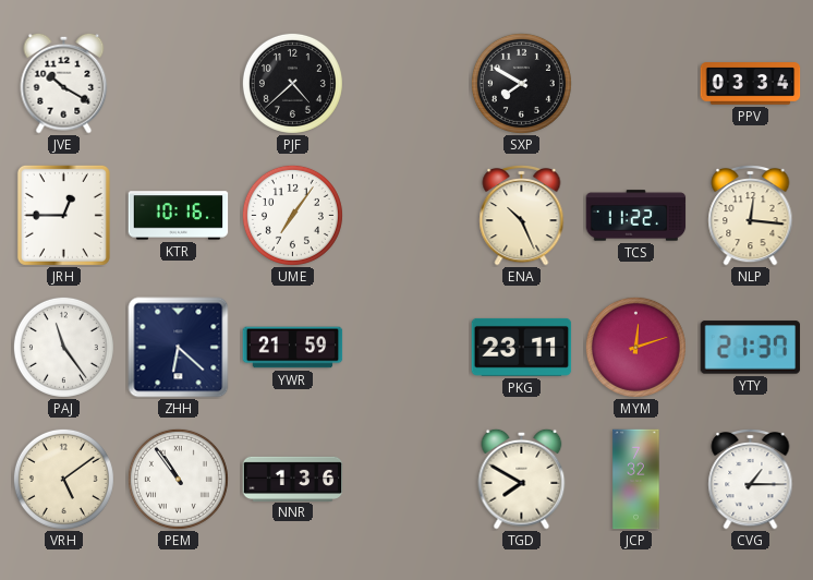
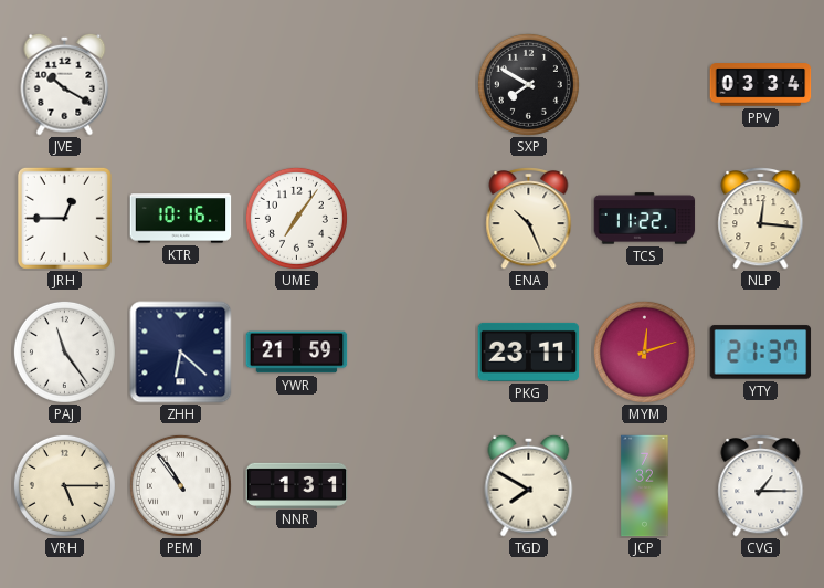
PJF: 4:38 -> none (292, 83)
VRH: 5:09 -> 5:15 (64, 485)
NNR: 1:36 -> 1:31 (297, 485)
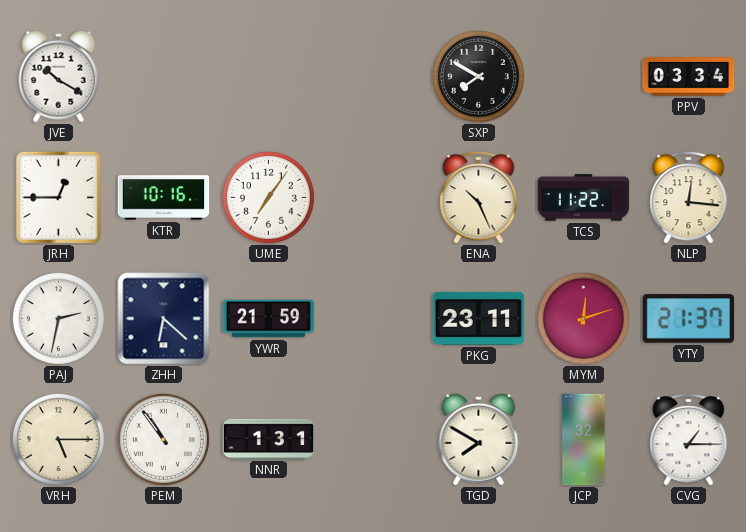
PAJ: 11:24 -> 2:32 (58, 318)
